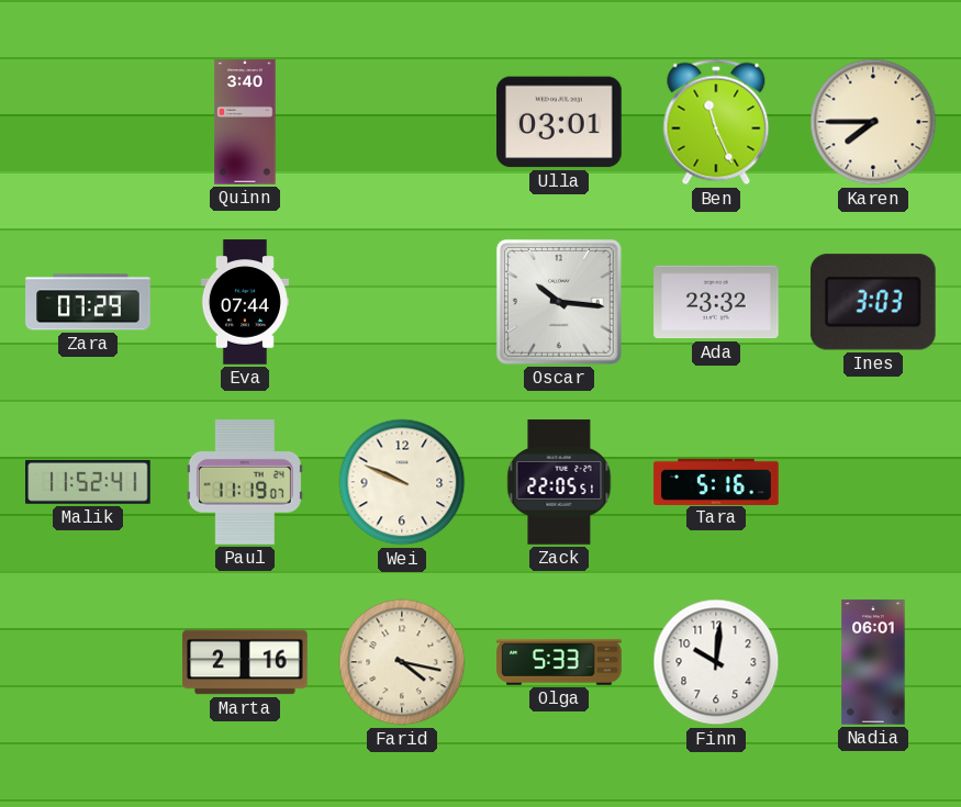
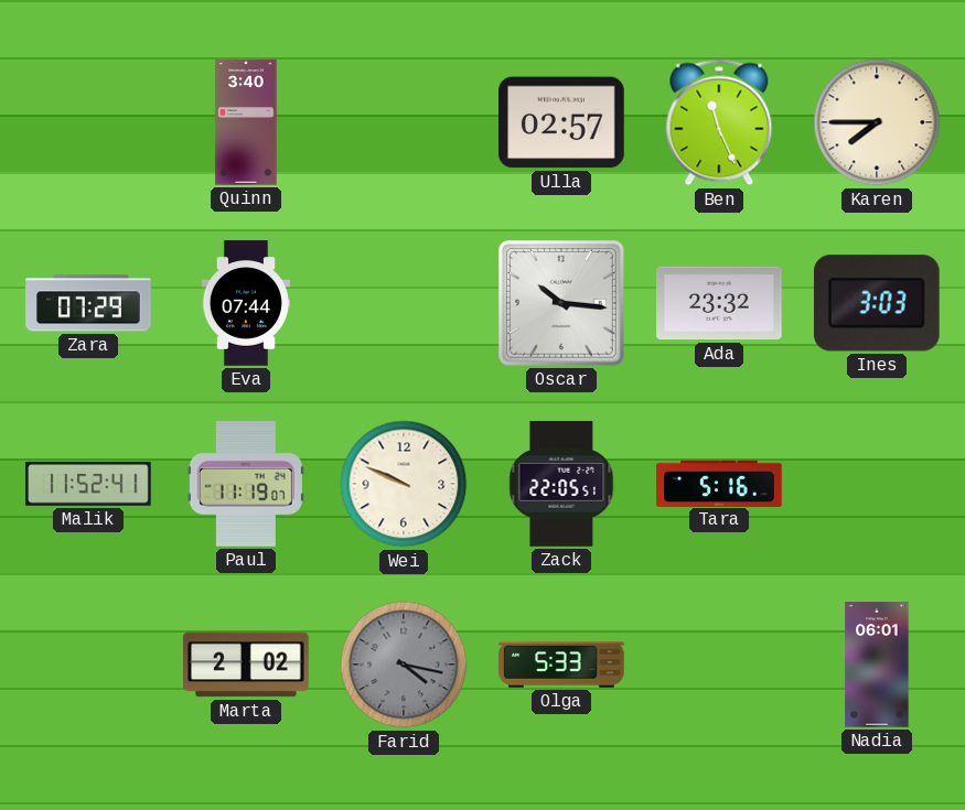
Ulla: 03:01 -> 02:57 (561, 122)
Marta: 2:16 -> 2:02 (246, 665)
Farid dial: cream -> grey (404, 665)
Finn: 10:01 -> none (716, 662)
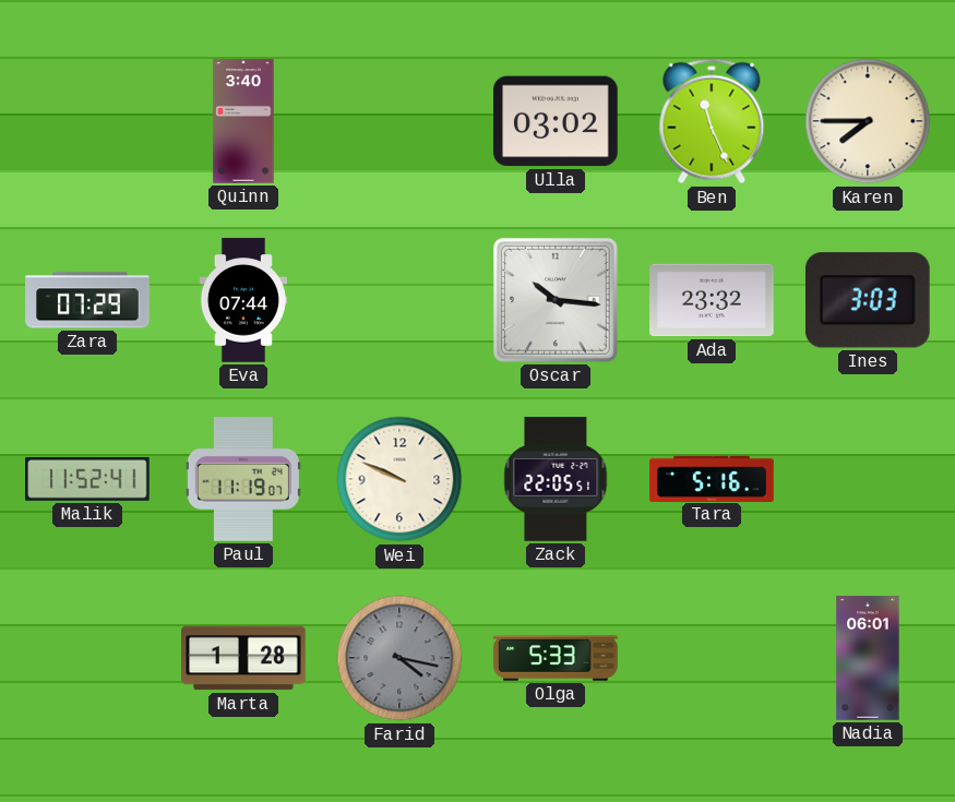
Ulla: 02:57 -> 03:02 (556, 121)
Marta: 2:02 -> 1:28 (243, 658)
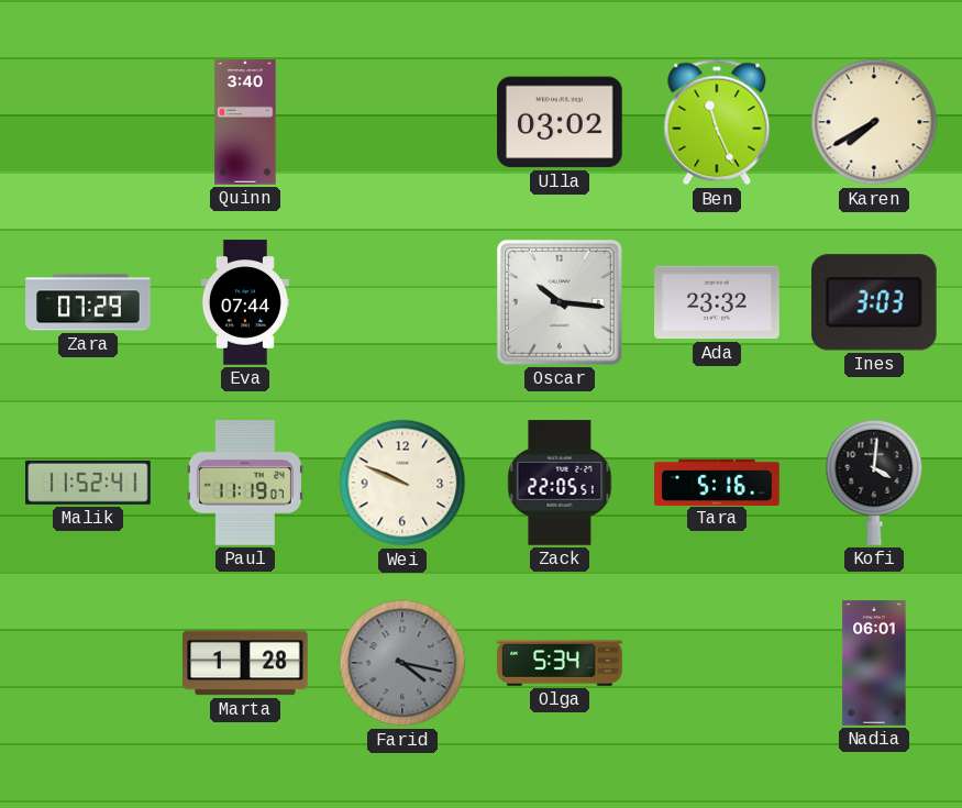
Karen: 7:45 -> 7:40 (874, 122)
Kofi: none -> 4:01 (874, 483)
Olga: 5:33 -> 5:34 (560, 663)
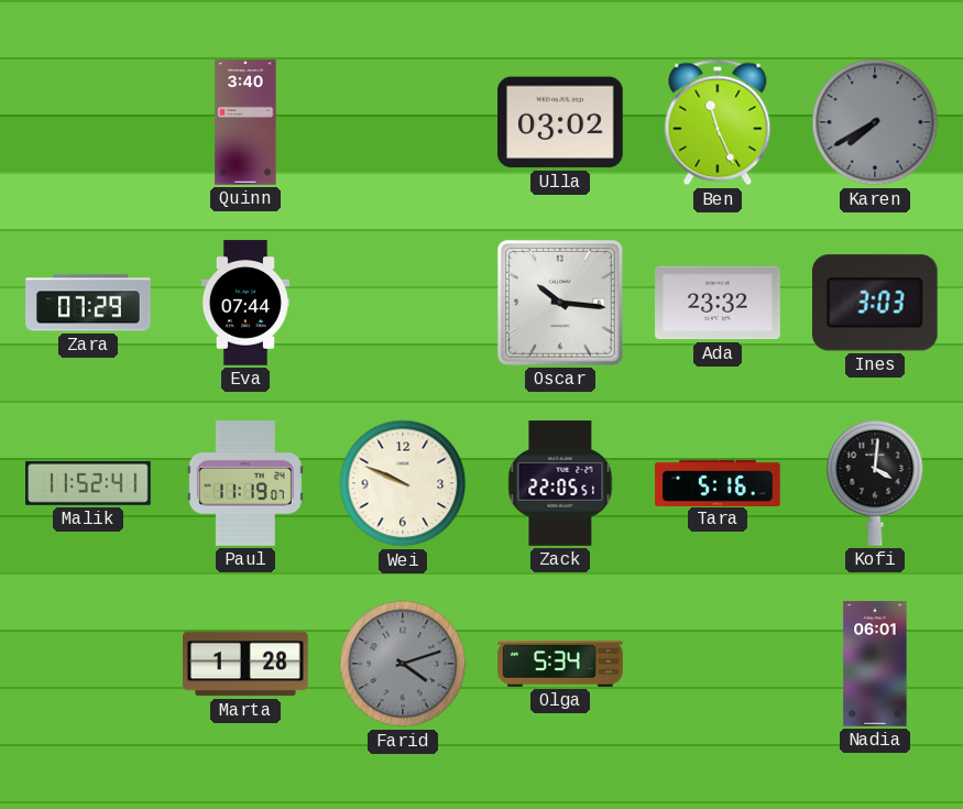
Karen dial: cream -> grey (875, 122)
Farid: 4:17 -> 4:12 (403, 664)
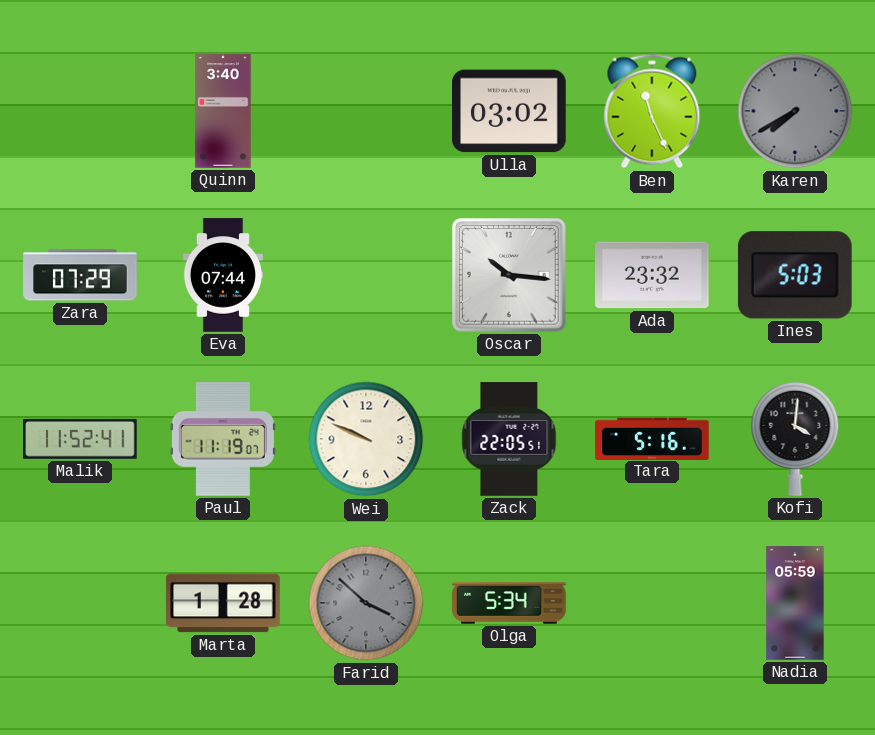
Ines: 3:03 -> 5:03 (795, 275)
Farid: 4:12 -> 3:52 (366, 603)
Nadia: 06:01 -> 05:59 (795, 603)
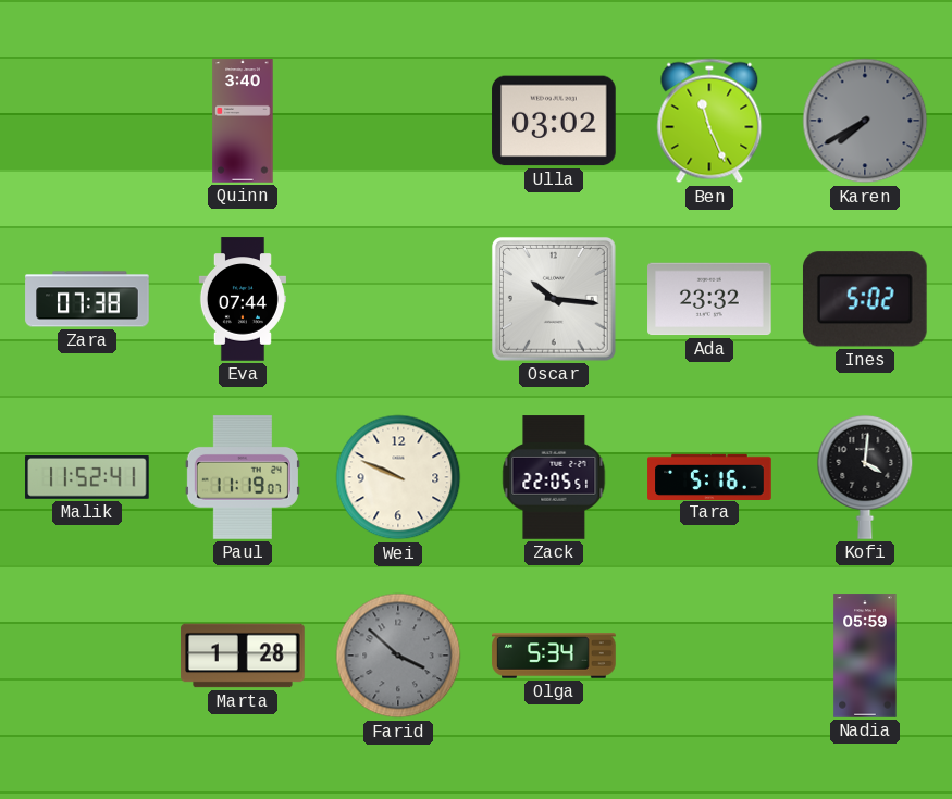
Zara: 07:29 -> 07:38 (87, 299)
Ines: 5:03 -> 5:02 (865, 299)
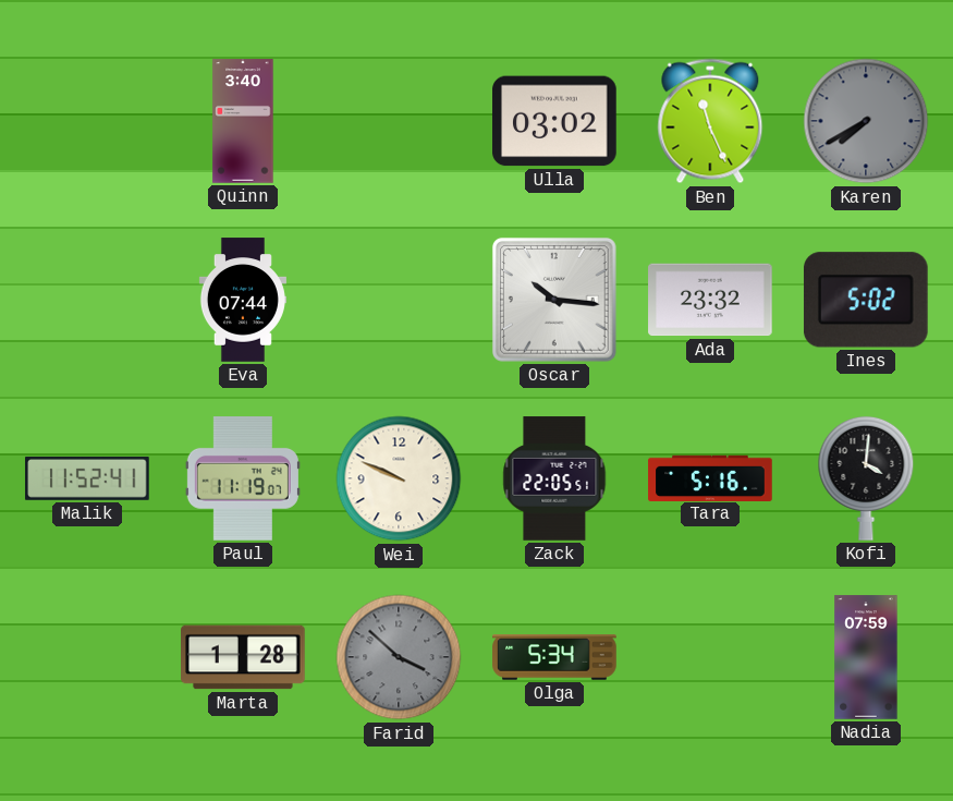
Zara: 07:38 -> none (87, 299)
Nadia: 05:59 -> 07:59 (866, 657)
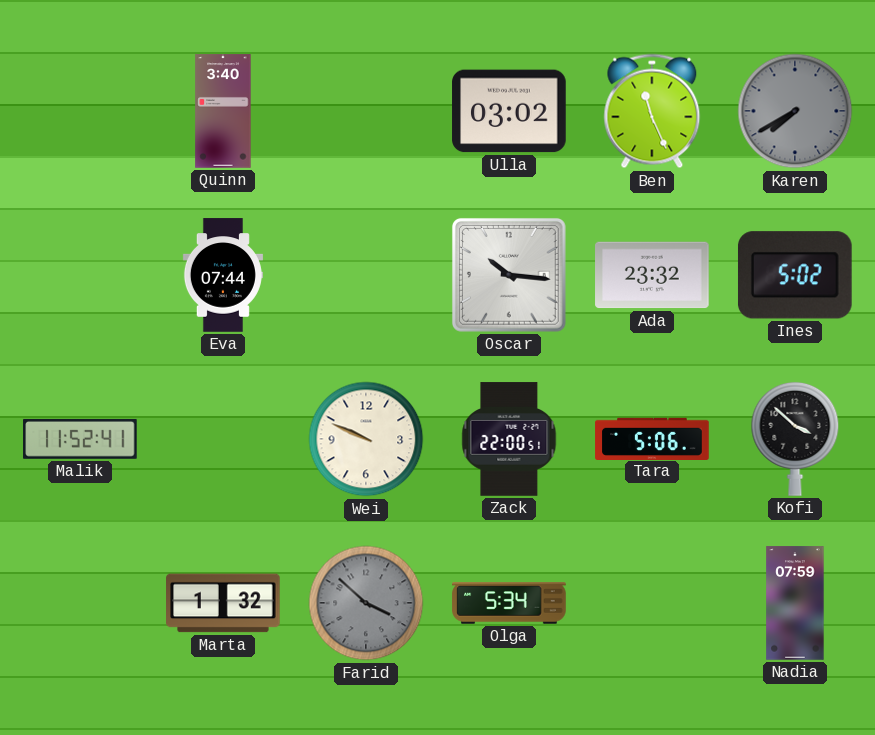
Paul: 11:19 -> none (243, 478)
Zack: 22:05 -> 22:00 (509, 439)
Tara: 5:16 -> 5:06 (652, 438)
Kofi: 4:01 -> 3:52 (795, 439)
Marta: 1:28 -> 1:32 (223, 603)
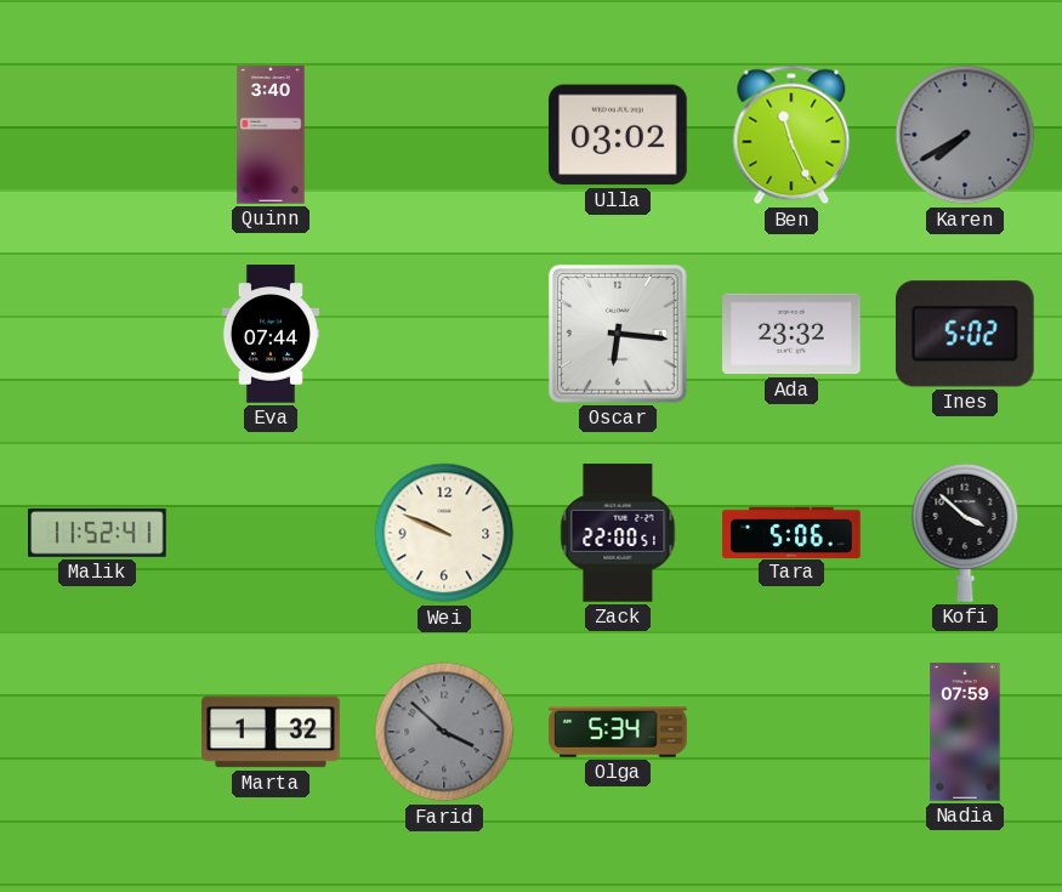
Oscar: 10:16 -> 6:16 (618, 334)
